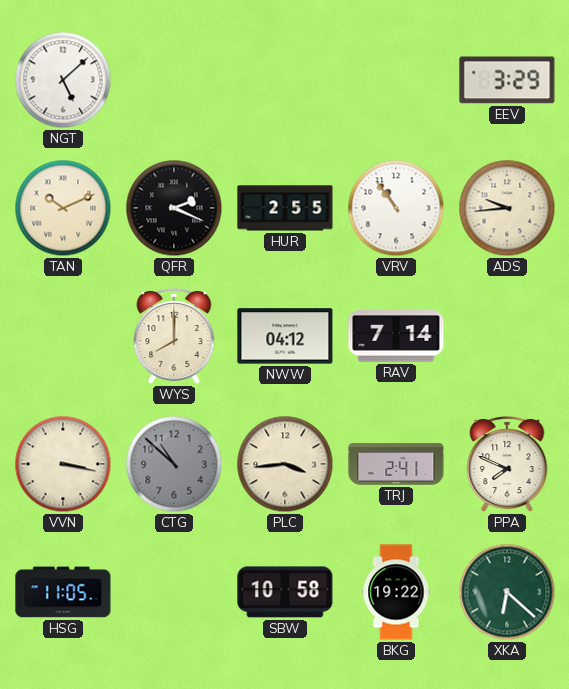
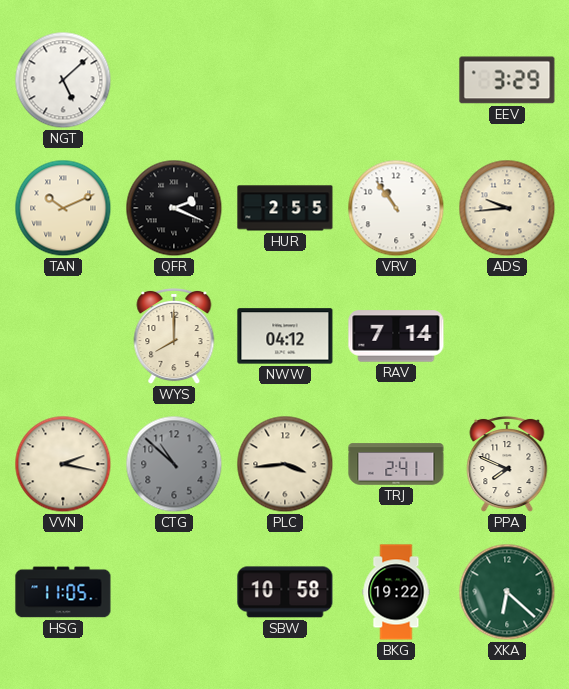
VVN: 3:17 -> 2:17 (63, 464)
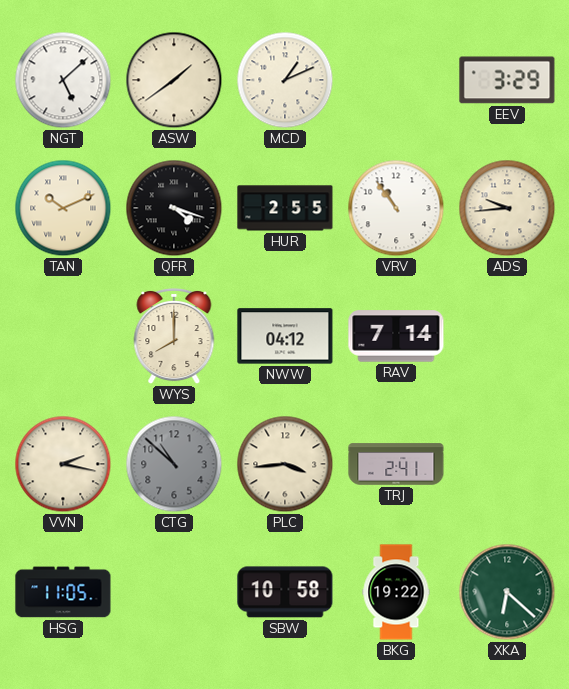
ASW: none -> 1:39 (174, 80)
MCD: none -> 1:11 (285, 80)
QFR: 2:19 -> 4:18 (174, 208)
PPA: 7:49 -> none (507, 464)
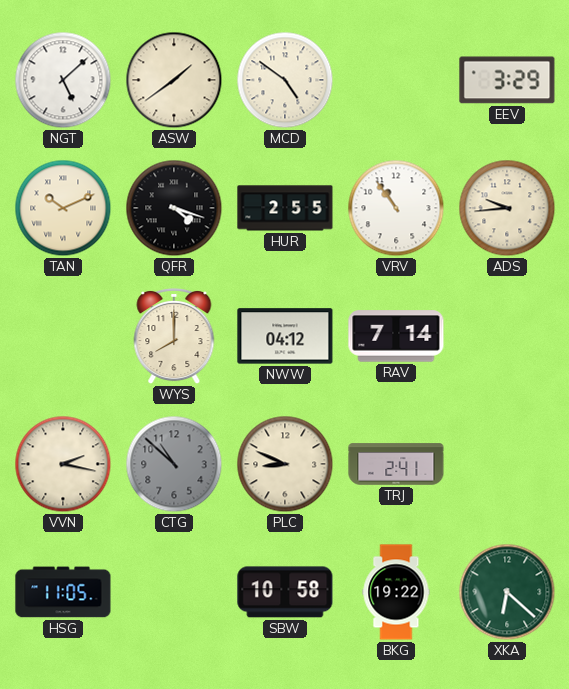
MCD: 1:11 -> 4:51 (285, 80)
PLC: 3:44 -> 8:49 (285, 464)
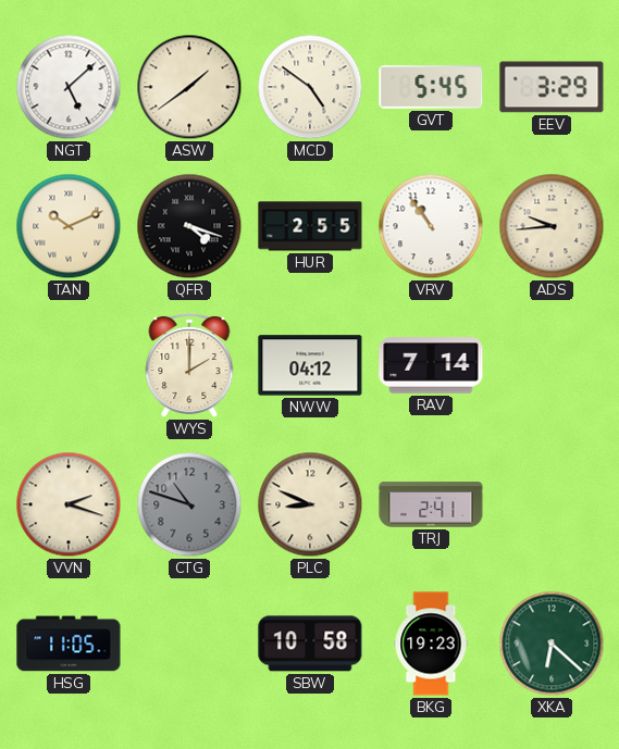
GVT: none -> 5:45 (431, 87)
WYS: 8:00 -> 2:00 (189, 365)
VVN: 2:17 -> 2:18 (69, 504)
CTG: 10:52 -> 10:48 (189, 504)
BKG: 19:22 -> 19:23 (431, 644)
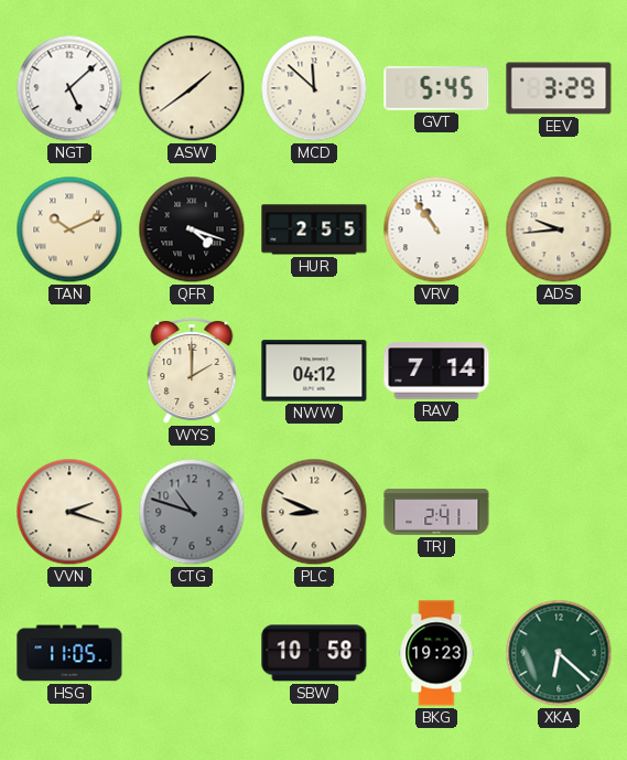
MCD: 4:51 -> 11:52 (314, 88)
